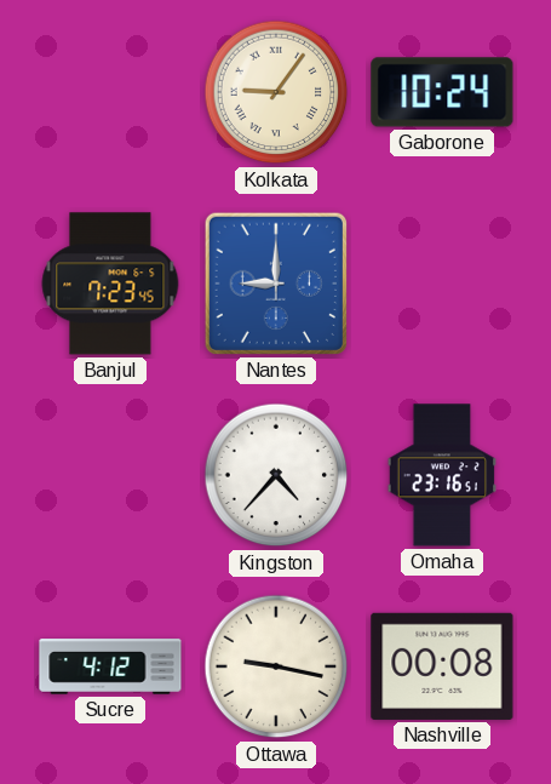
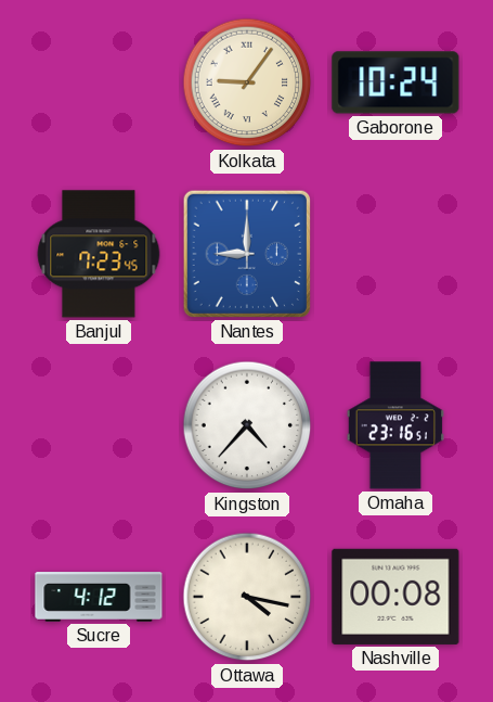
Ottawa: 9:17 -> 4:17 (247, 597)
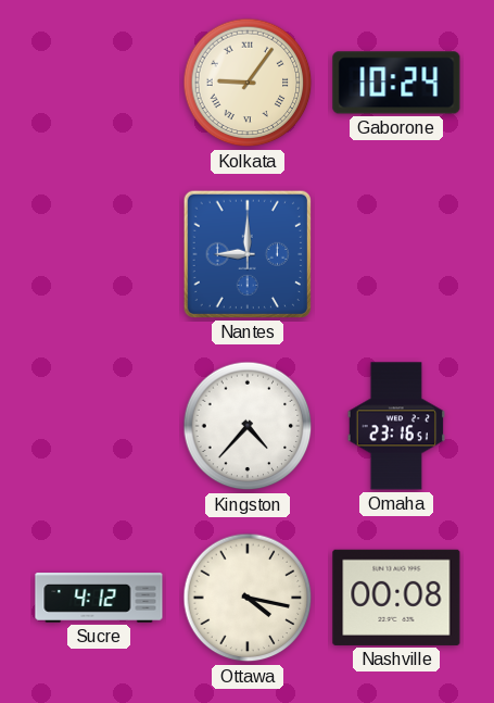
Banjul: 7:23 -> none (99, 254)
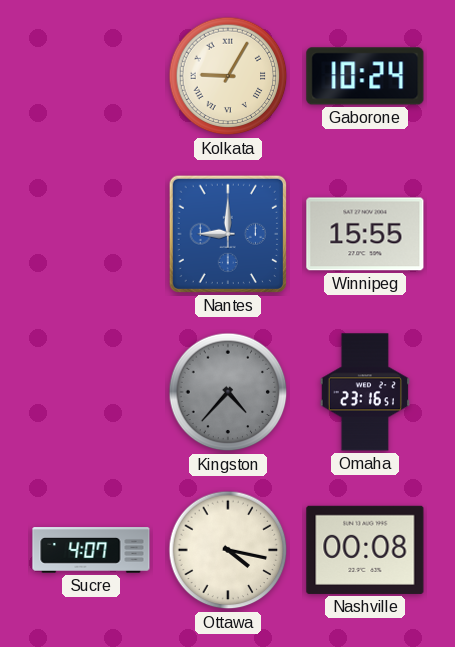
Kolkata: 9:06 -> 9:05 (228, 76)
Winnipeg: none -> 15:55 (365, 234)
Kingston dial: white -> grey (228, 392)
Sucre: 4:12 -> 4:07 (91, 550)
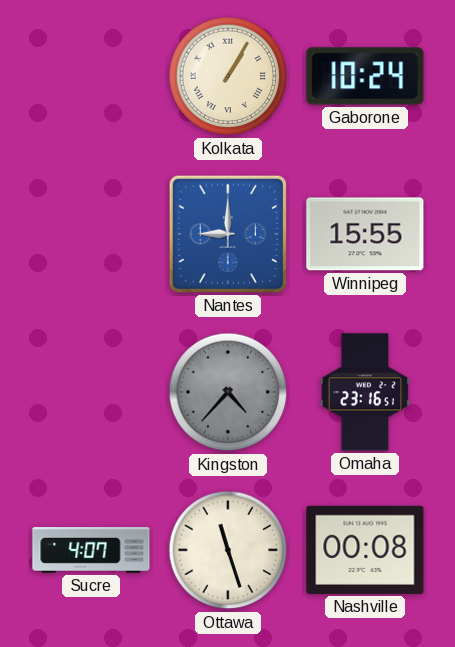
Kolkata: 9:05 -> 1:05 (228, 76)
Ottawa: 4:17 -> 11:27 (228, 550)
